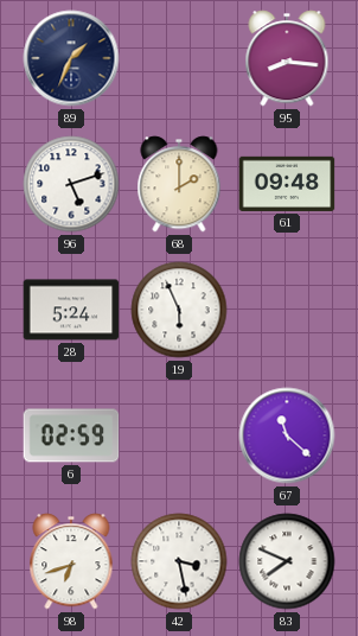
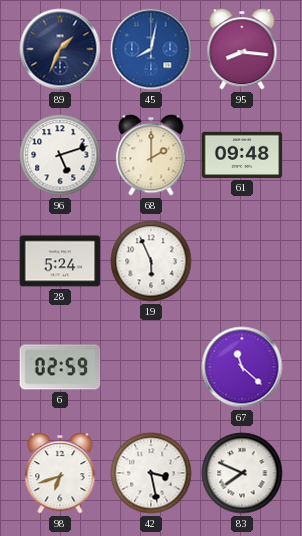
45: none -> 8:02 (151, 49)
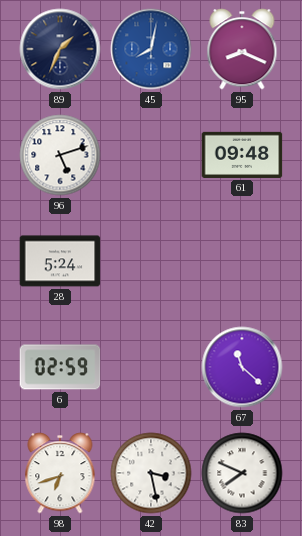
95: 8:16 -> 8:19 (242, 49)
68: 2:00 -> none (151, 155)
19: 5:56 -> none (151, 261)
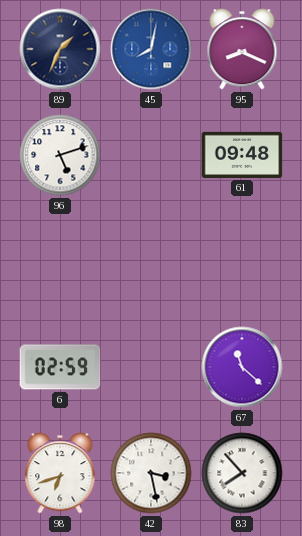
28: 5:24 -> none (60, 261)
83: 7:49 -> 7:53 (242, 473)
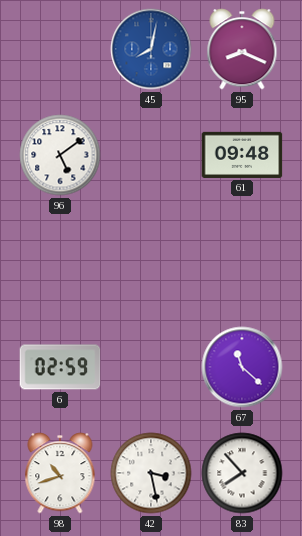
89: 1:34 -> none (60, 49)
96: 5:12 -> 5:09 (60, 155)
98: 6:42 -> 10:42 (60, 473)
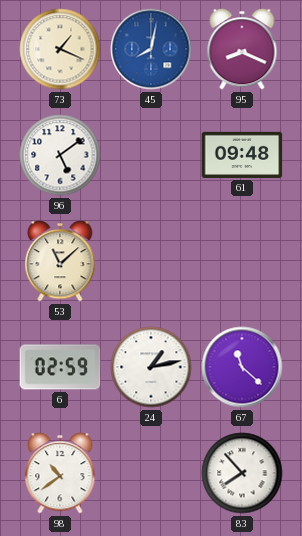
73: none -> 1:19 (60, 49)
53: none -> 11:08 (60, 261)
24: none -> 1:13 (151, 367)
98: 10:42 -> 10:39 (60, 473)
42: 3:28 -> none (151, 473)
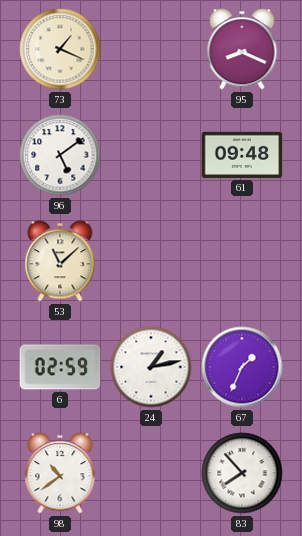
45: 8:02 -> none (151, 49)
67: 11:22 -> 1:34 (242, 367)
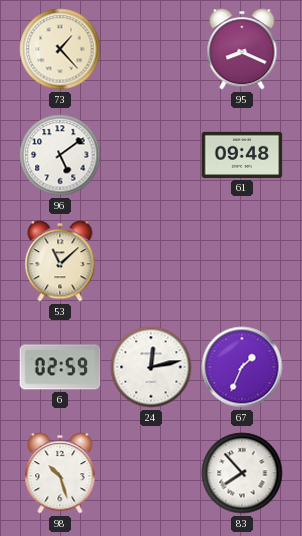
73: 1:19 -> 1:23 (60, 49)
24: 1:13 -> 12:13 (151, 367)
98: 10:39 -> 10:27 (60, 473)
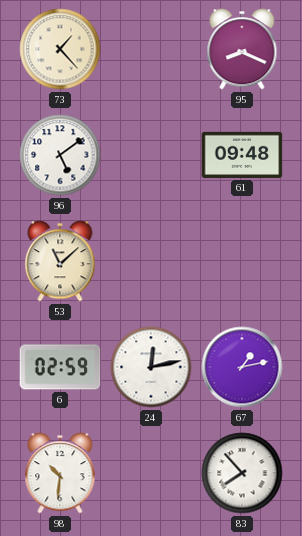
67: 1:34 -> 1:13 (242, 367)
98: 10:27 -> 10:31 (60, 473)
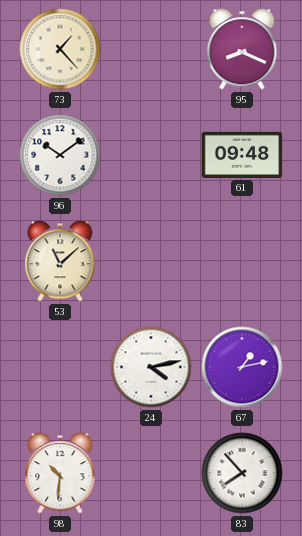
96: 5:09 -> 10:09 (60, 155)
6: 02:59 -> none (60, 367)
24: 12:13 -> 4:13 (151, 367)
